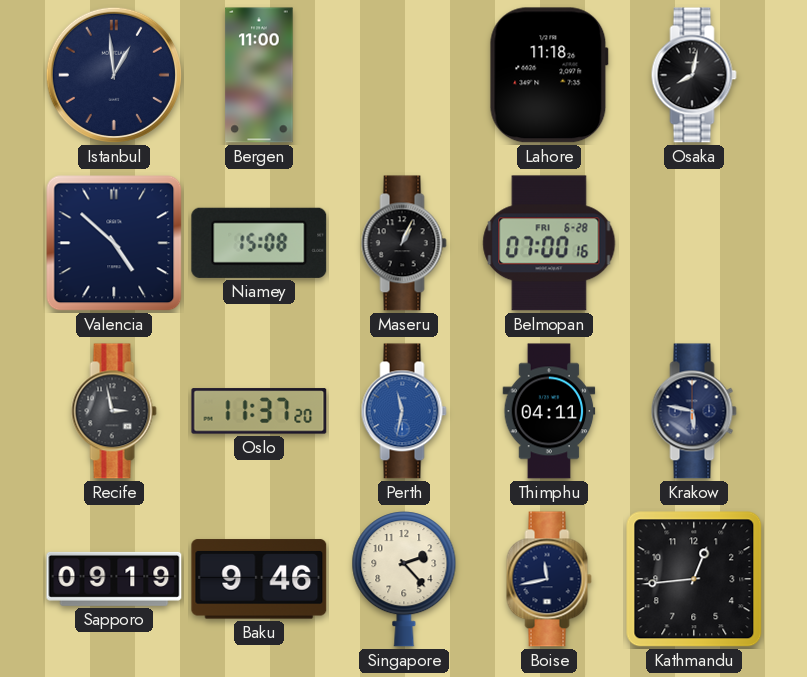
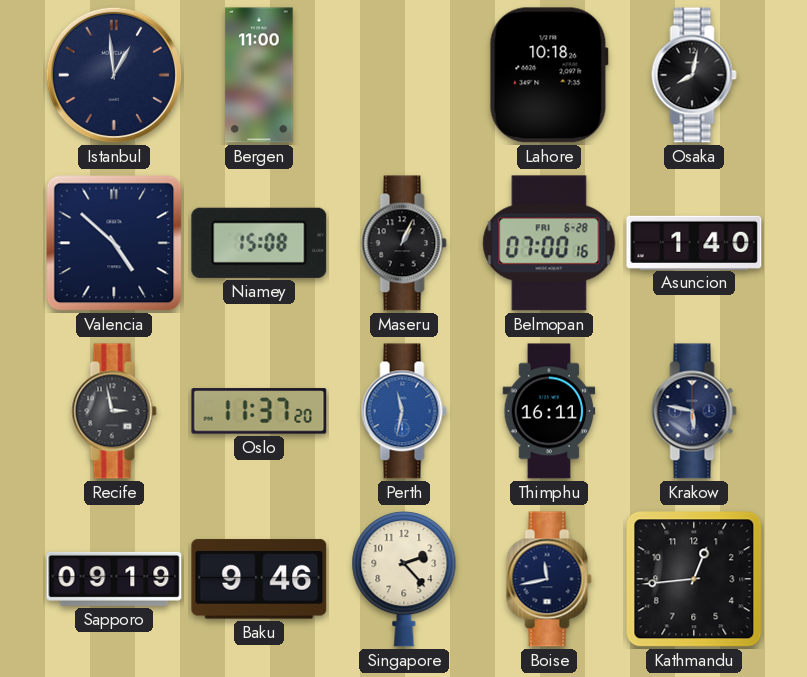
Lahore: 11:18 -> 10:18 (549, 75)
Asuncion: none -> 1:40 (694, 242)
Thimphu: 04:11 -> 16:11 (549, 411)
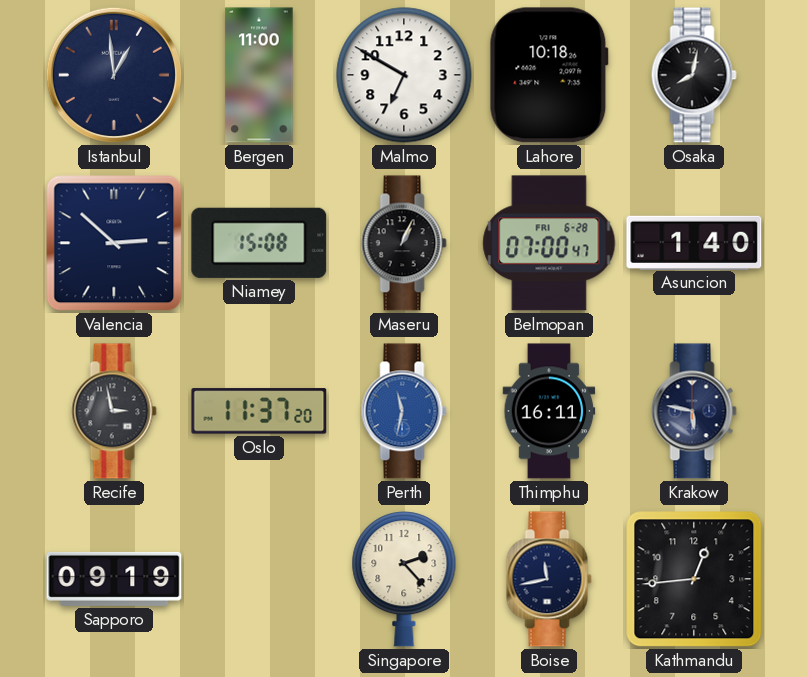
Malmo: none -> 6:50 (404, 75)
Valencia: 4:52 -> 2:52 (114, 243)
Belmopan: 07:00:16 -> 07:00:47 (549, 243)
Baku: 9:46 -> none (259, 579)
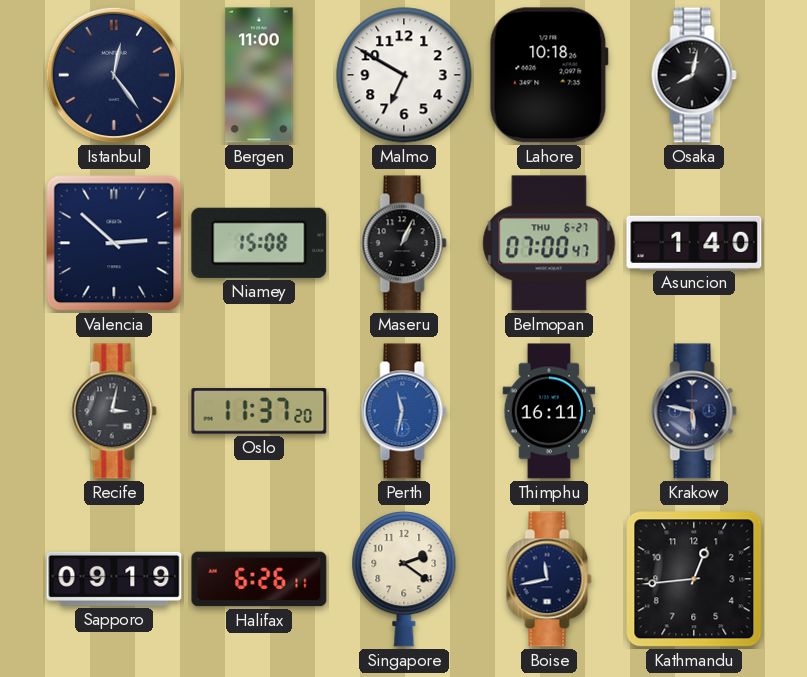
Istanbul: 12:59 -> 12:24 (114, 75)
Belmopan date: FRI 6-28 -> THU 6-27 (549, 243)
Recife: 2:58 -> 3:02 (114, 411)
Halifax: none -> 6:26 (259, 579)
Singapore: 2:23 -> 2:21 (404, 579)
